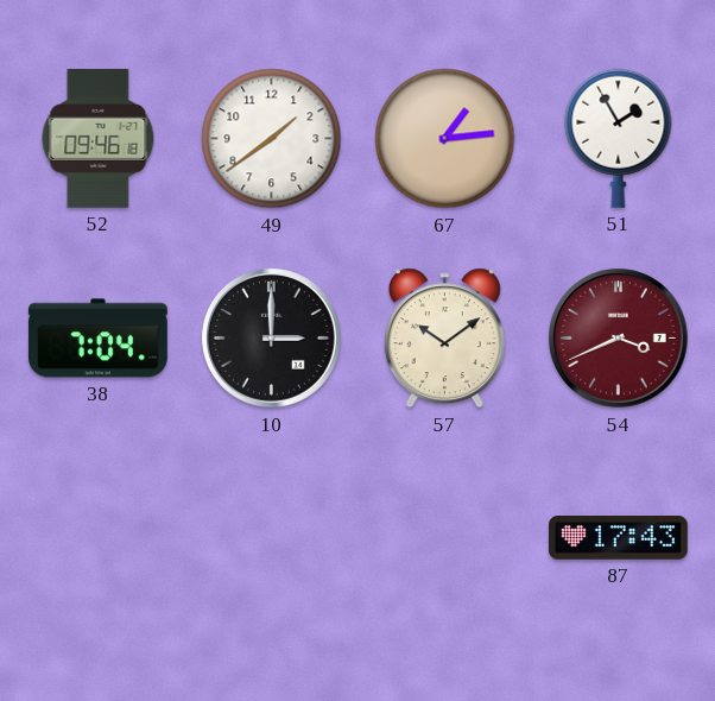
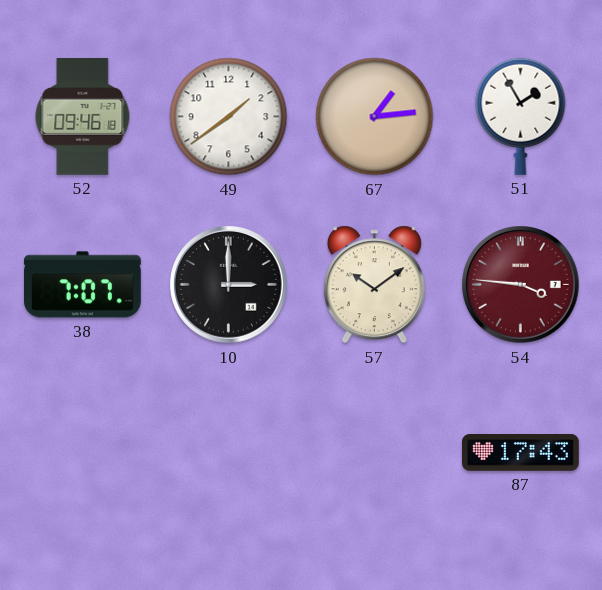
38: 7:04 -> 7:07 (82, 285)
54: 3:41 -> 3:46 (521, 285)
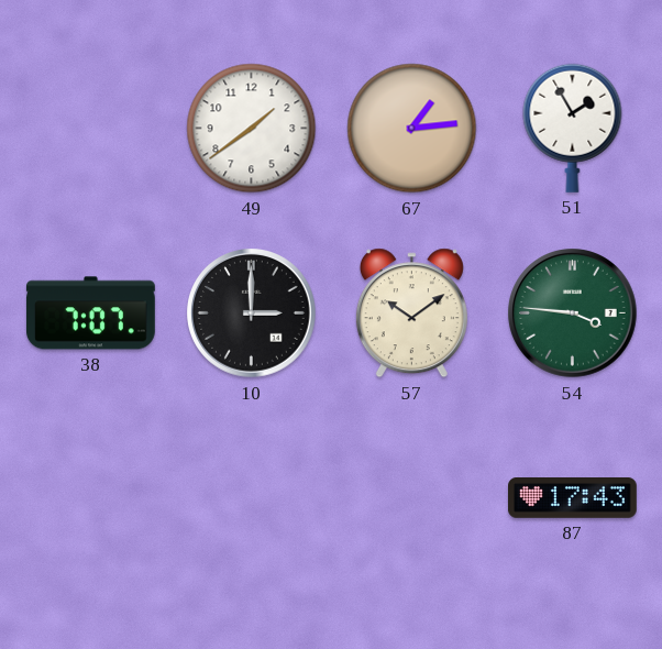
52: 09:46 -> none (83, 116)
54 dial: burgundy -> green (573, 313)
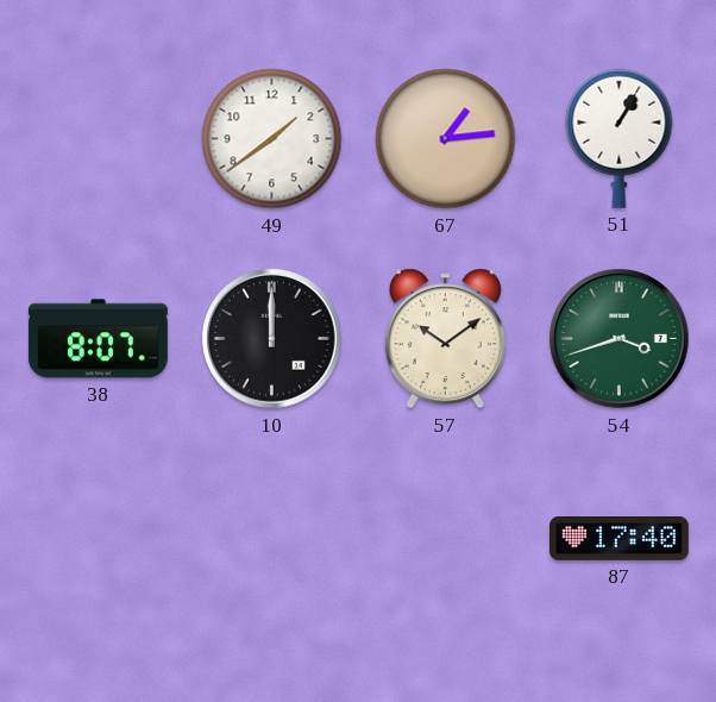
51: 1:55 -> 1:05 (620, 138)
38: 7:07 -> 8:07 (98, 339)
10: 3:00 -> 12:00 (272, 339)
54: 3:46 -> 3:42 (620, 339)
87: 17:43 -> 17:40 (620, 539)
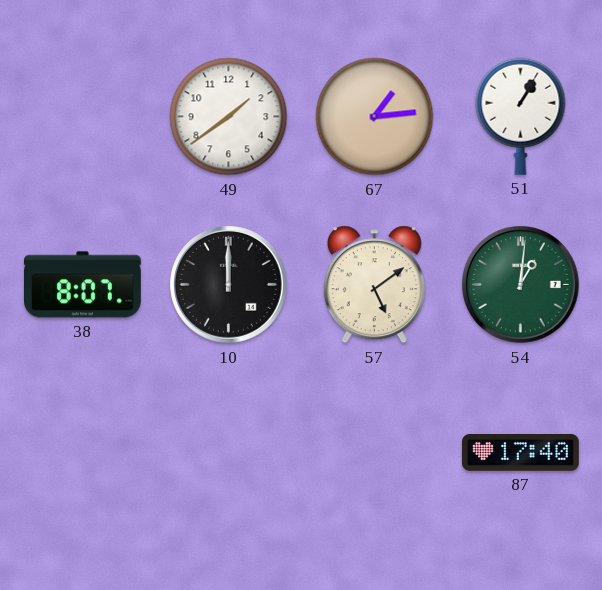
57: 10:09 -> 5:09 (374, 285)
54: 3:42 -> 1:01 (521, 285)
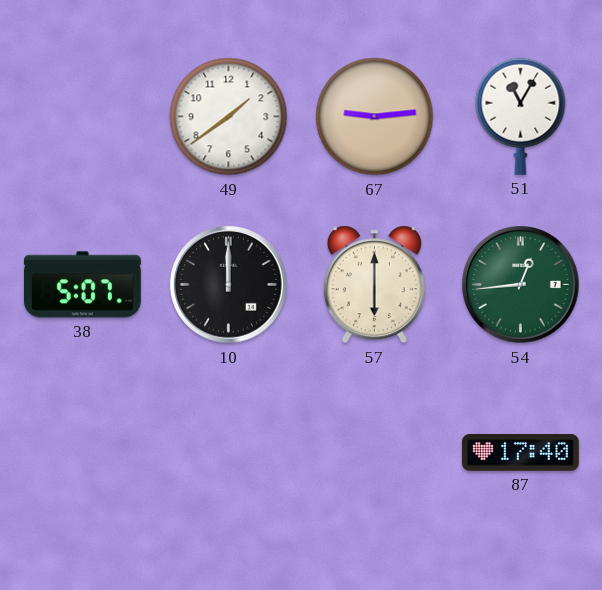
67: 1:14 -> 9:14 (375, 117)
51: 1:05 -> 11:05 (521, 116)
38: 8:07 -> 5:07 (82, 285)
57: 5:09 -> 6:00 (374, 285)
54: 1:01 -> 12:44 (521, 285)
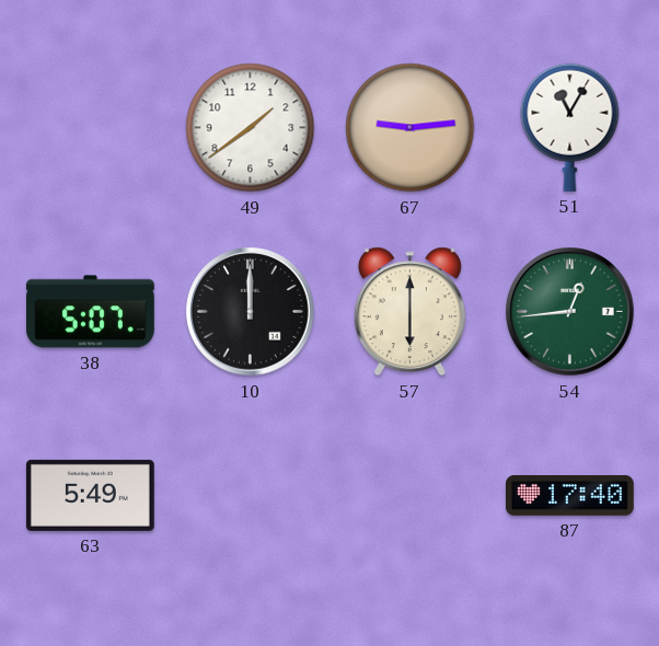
63: none -> 5:49 (90, 495)
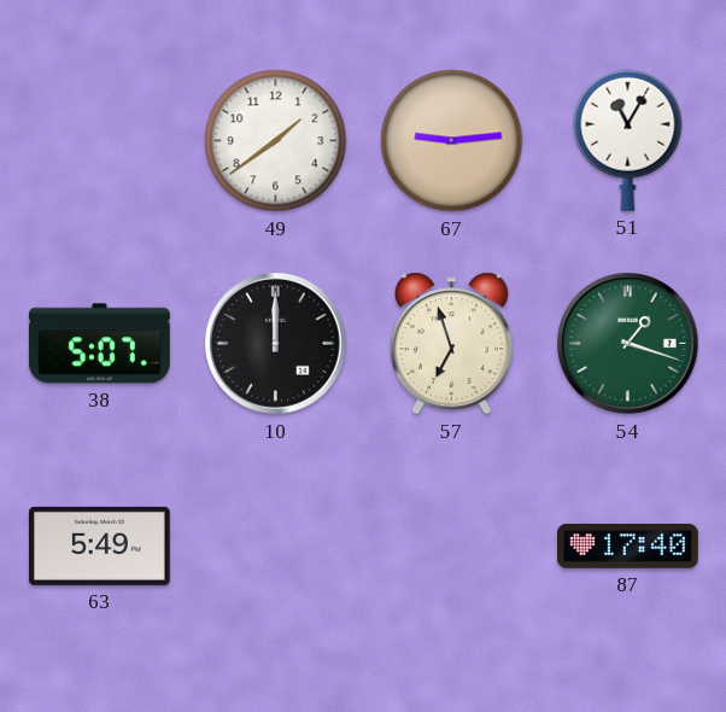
57: 6:00 -> 6:57 (451, 344)
54: 12:44 -> 1:18 (628, 344)
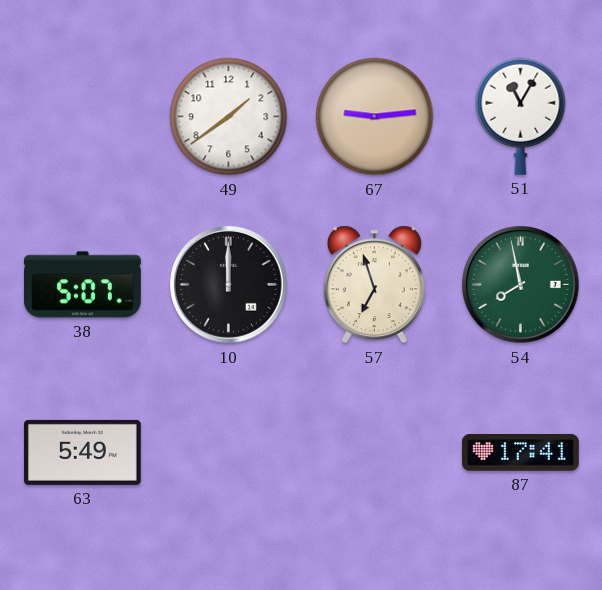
54: 1:18 -> 7:58 (521, 285)
87: 17:40 -> 17:41 (521, 453)
